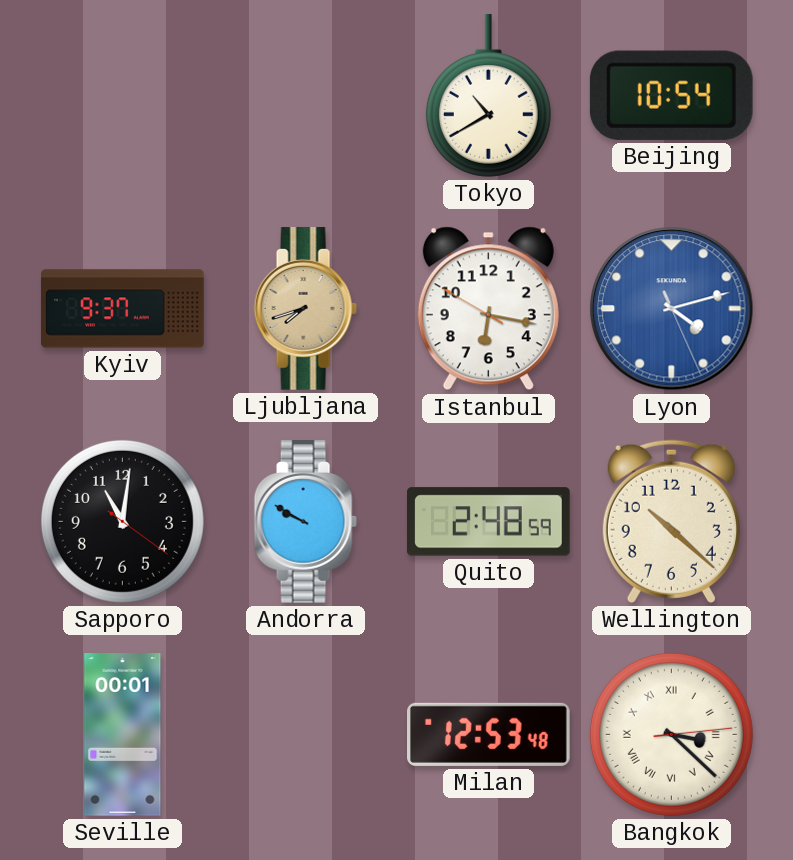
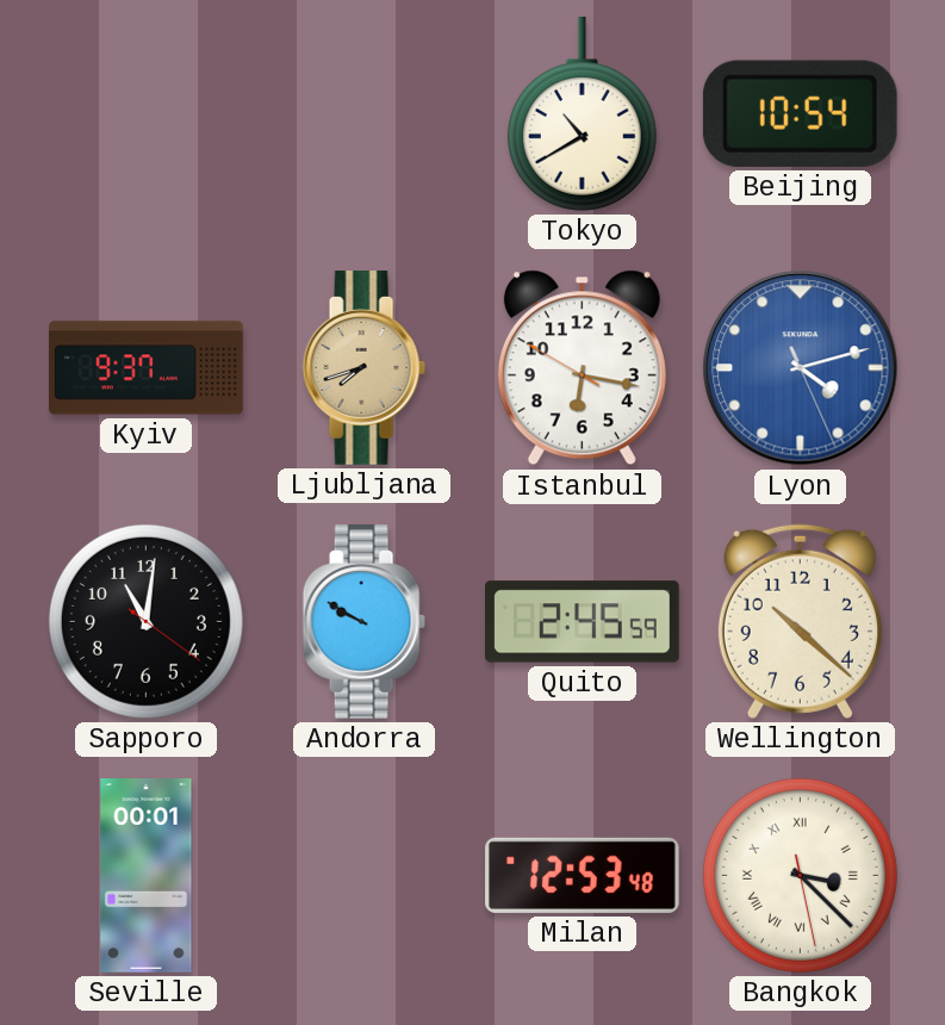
Quito: 2:48 -> 2:45 (583, 622)
Bangkok: 3:22:14 -> 3:22:28 (800, 875)
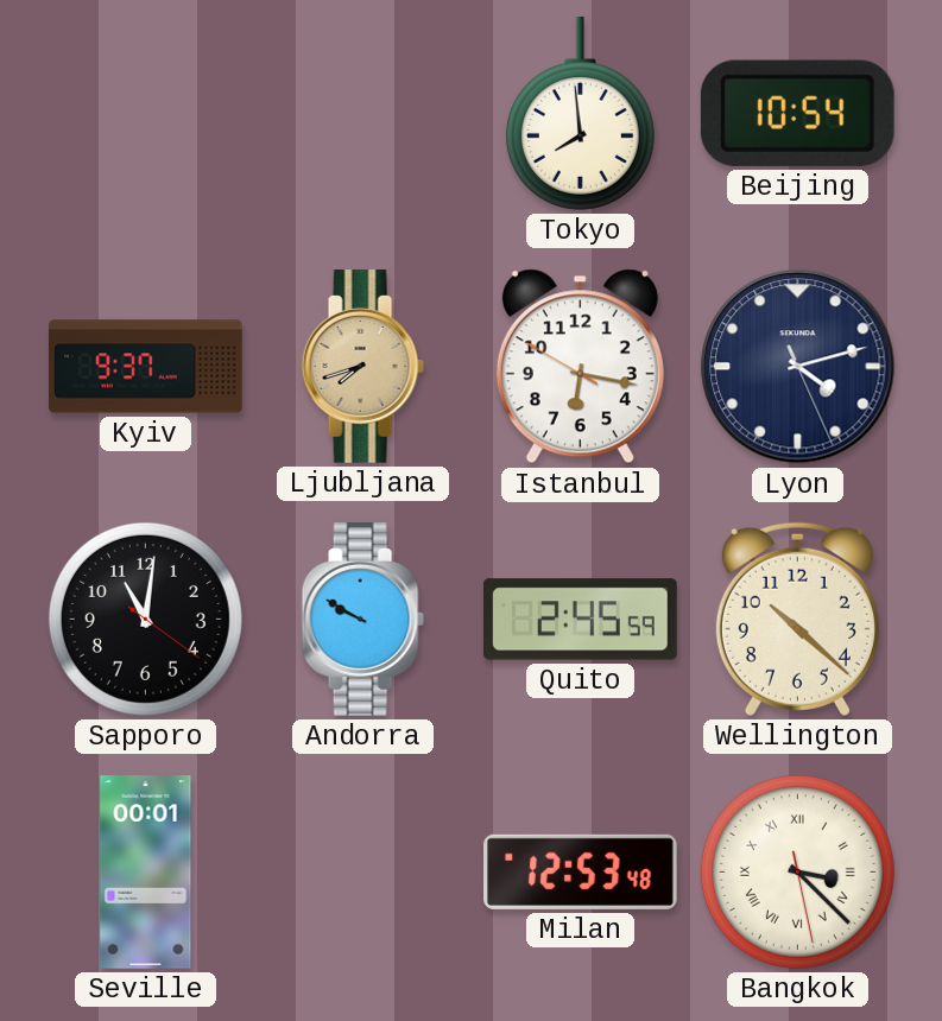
Tokyo: 10:40 -> 7:59 (580, 114)
Lyon dial: blue -> navy (798, 367)
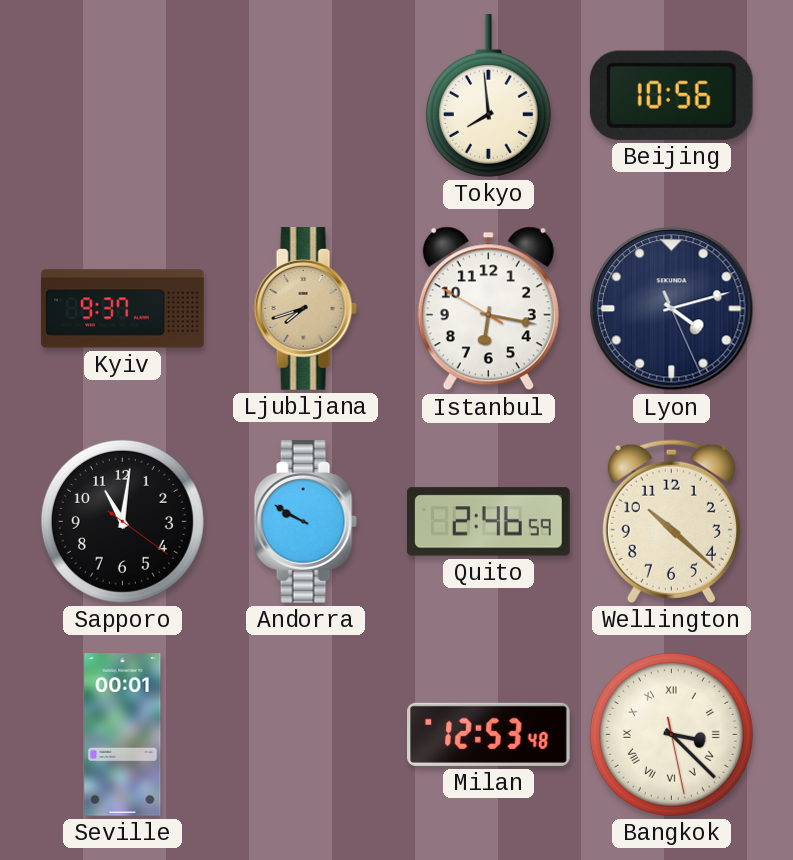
Beijing: 10:54 -> 10:56 (671, 95)
Quito: 2:45 -> 2:46 (489, 522)
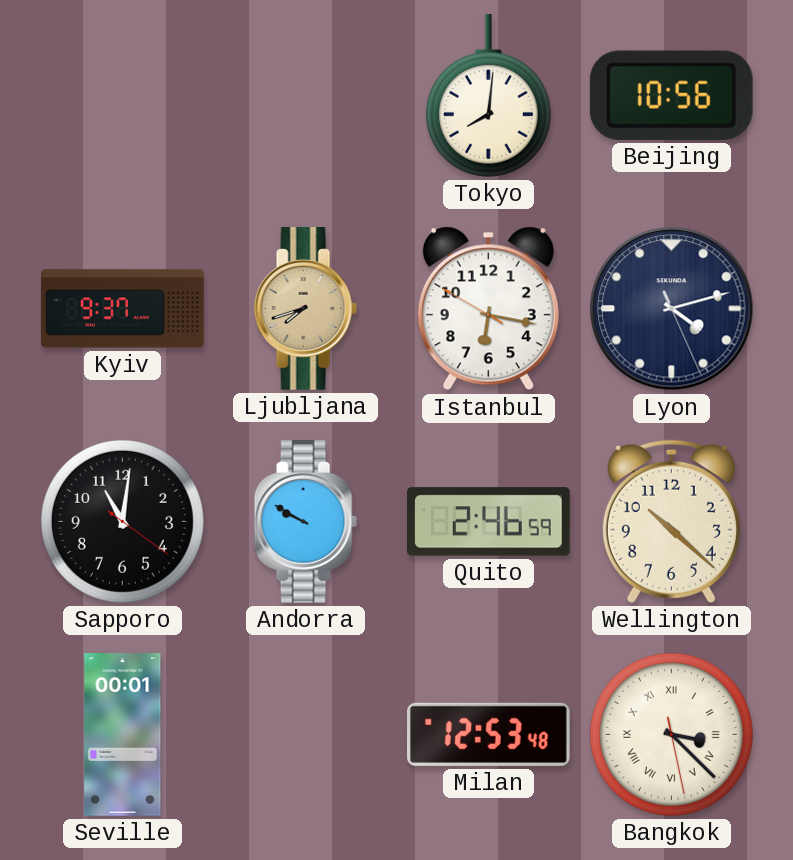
Tokyo: 7:59 -> 8:01 (488, 96)
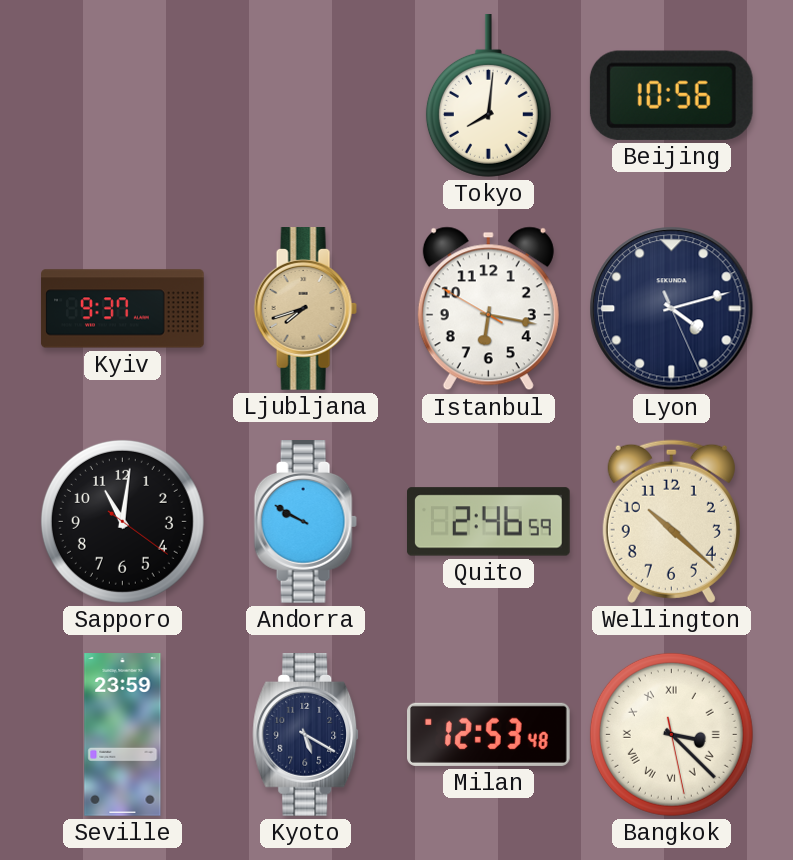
Seville: 00:01 -> 23:59 (123, 735)
Kyoto: none -> 5:20 (306, 735)
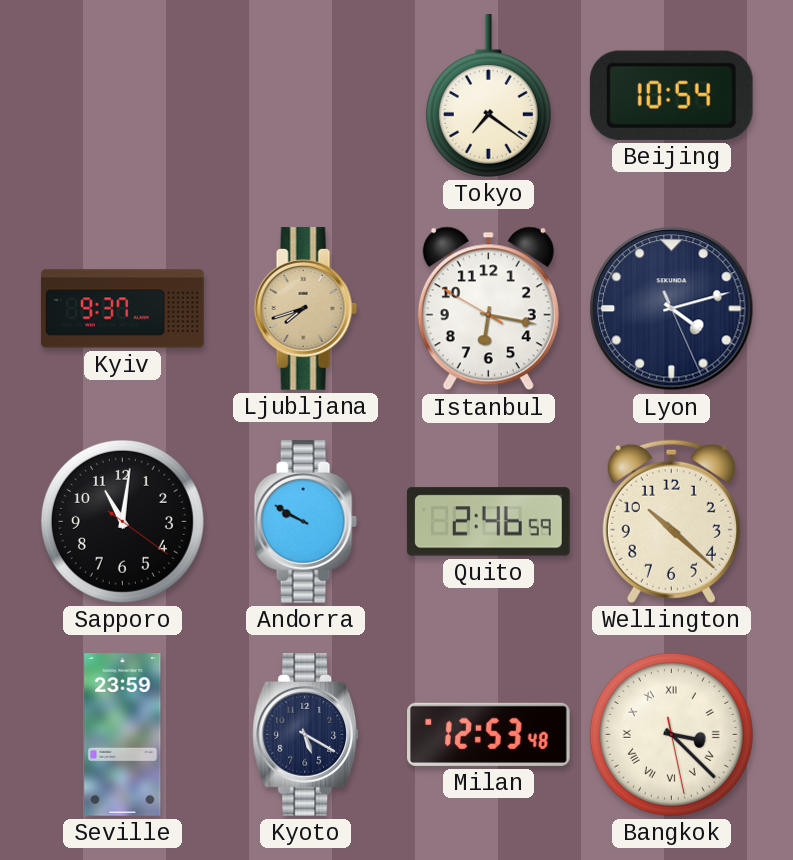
Tokyo: 8:01 -> 7:21 (488, 96)
Beijing: 10:56 -> 10:54 (671, 95)
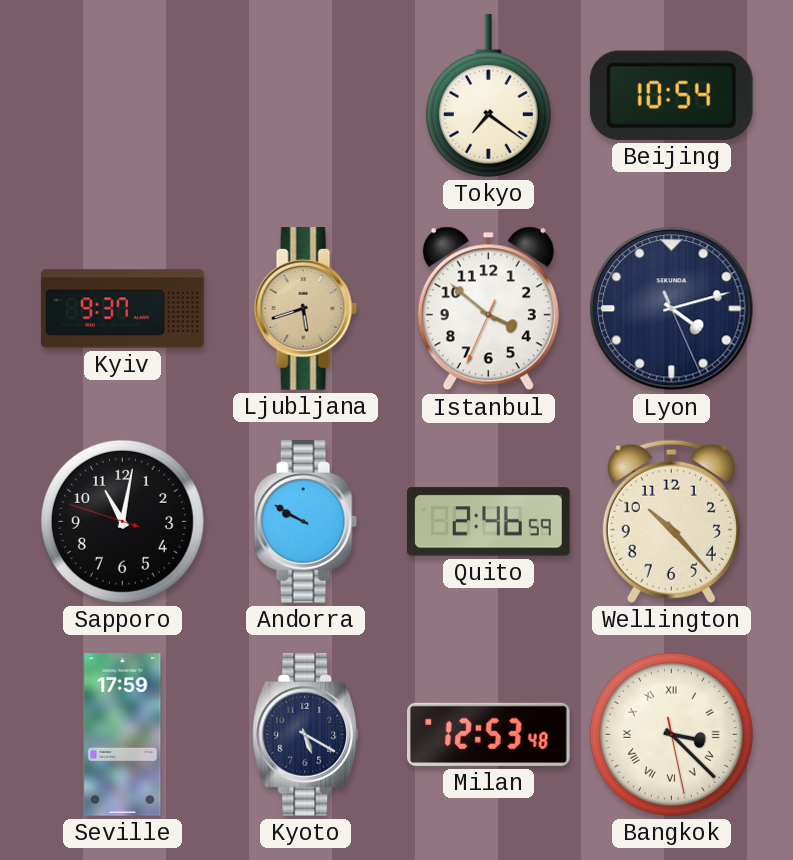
Ljubljana: 7:42 -> 5:42 (305, 309)
Istanbul: 6:16 -> 3:51 (488, 309)
Sapporo: 11:01:21 -> 11:01:48 (122, 521)
Wellington: 10:22 -> 10:23 (671, 521)
Seville: 23:59 -> 17:59 (123, 735)
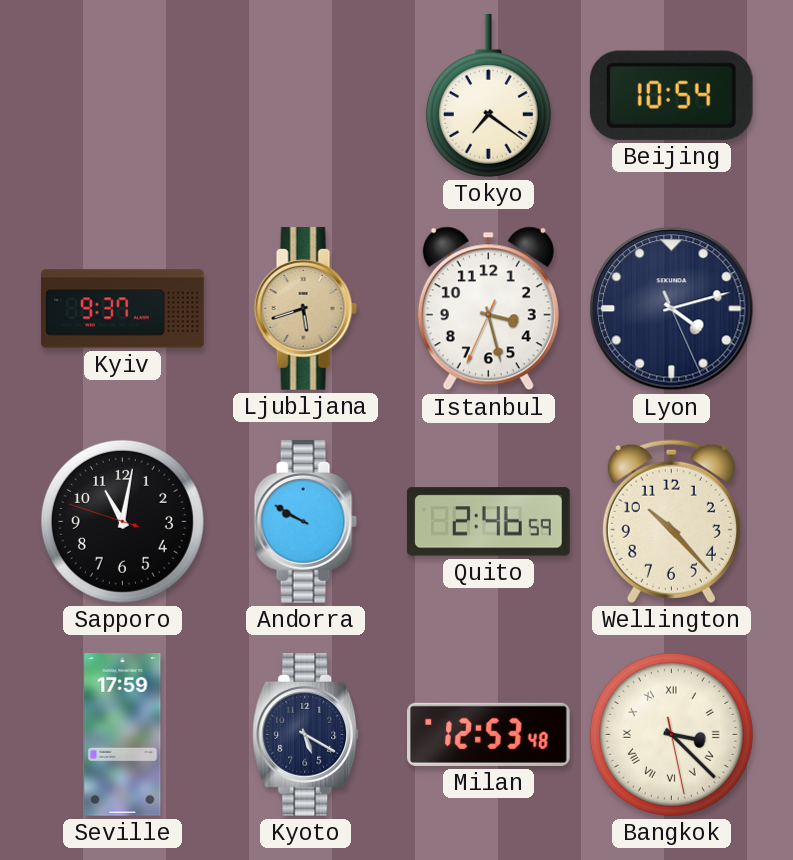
Istanbul: 3:51 -> 3:27 (488, 309)
